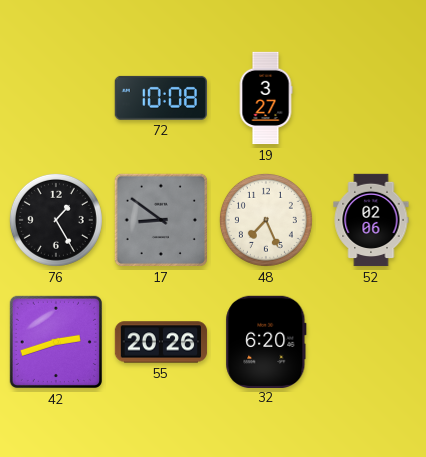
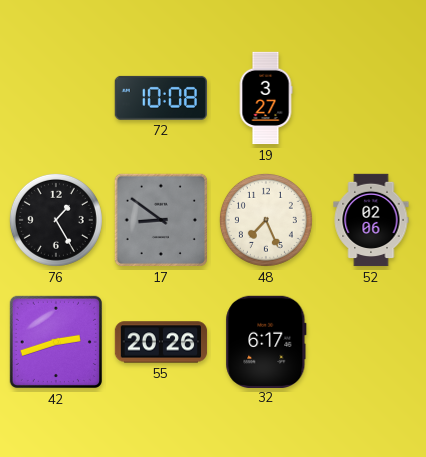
32: 6:20 -> 6:17 (266, 341)
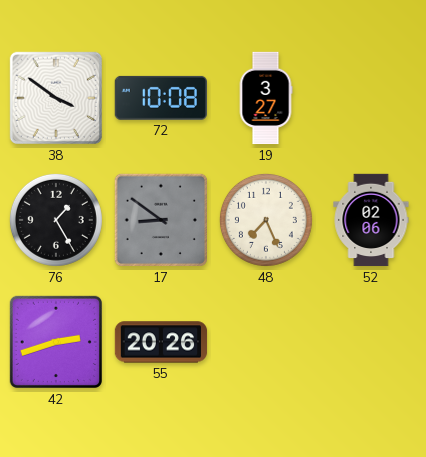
38: none -> 3:51 (56, 98)
32: 6:17 -> none (266, 341)
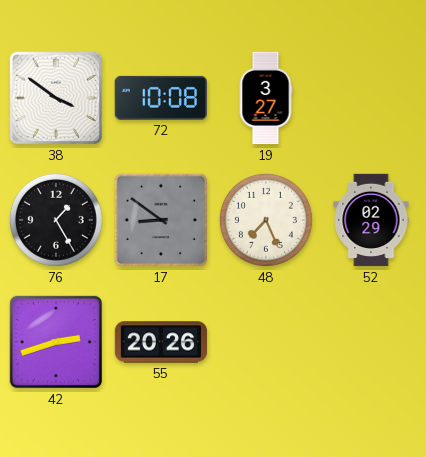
52: 02:06 -> 02:29 (371, 220)
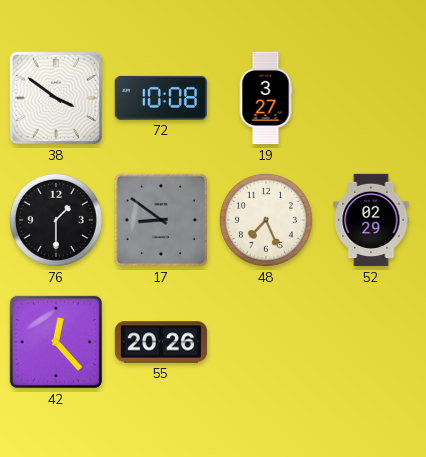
76: 1:25 -> 1:30 (56, 220)
42: 2:42 -> 12:23 (56, 342)
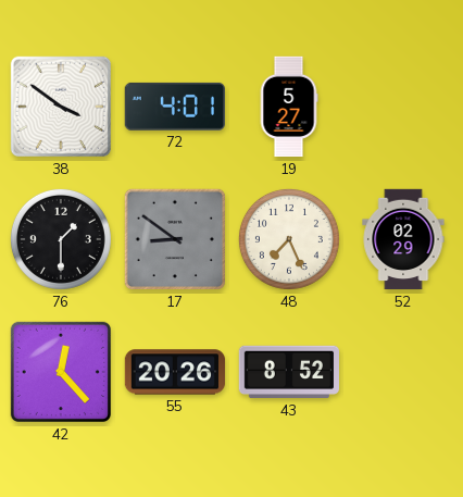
72: 10:08 -> 4:01 (175, 107)
19: 3:27 -> 5:27 (289, 107)
43: none -> 8:52 (288, 372)
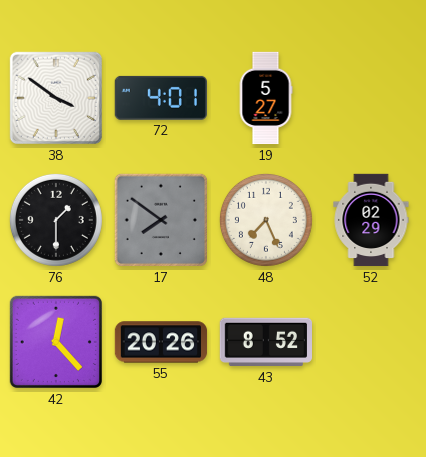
17: 8:51 -> 7:51 (161, 220)
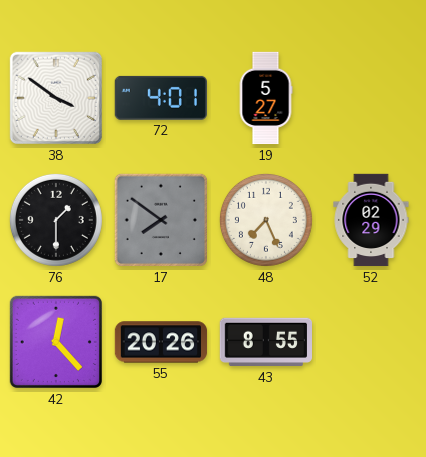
43: 8:52 -> 8:55 (265, 342)
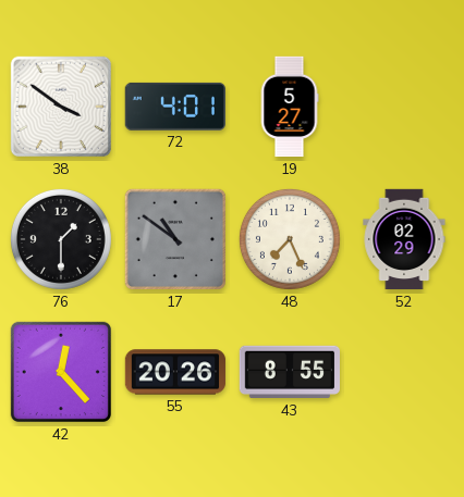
17: 7:51 -> 10:51 (175, 239)
